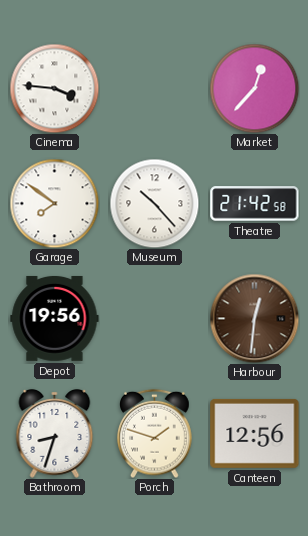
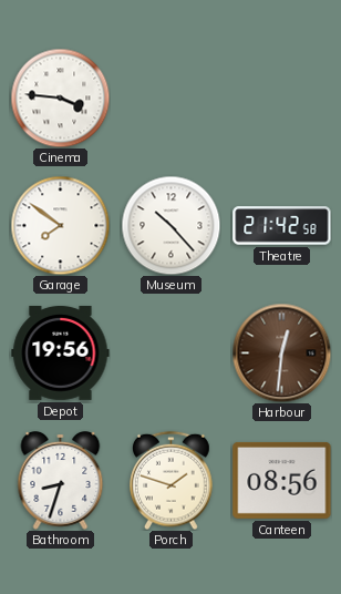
Market: 12:37 -> none (254, 88)
Canteen: 12:56 -> 08:56 (282, 480)
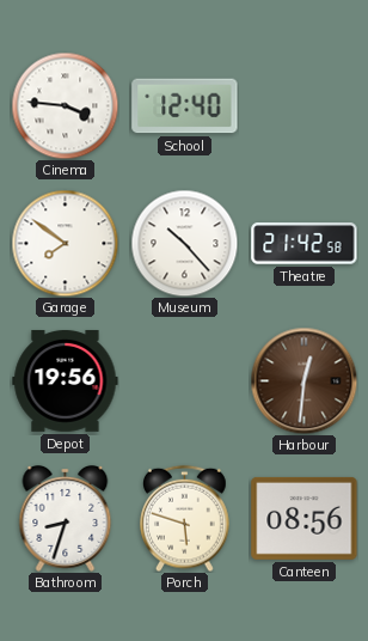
School: none -> 12:40 (185, 106)
Porch: 1:48 -> 5:48 (185, 518)
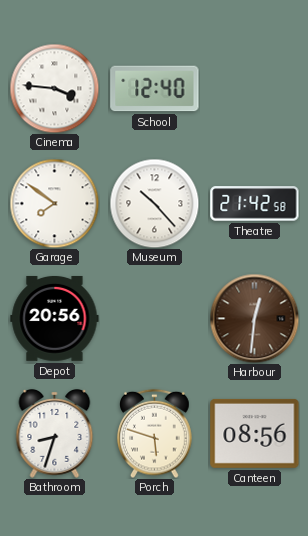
Depot: 19:56 -> 20:56 (55, 318)
